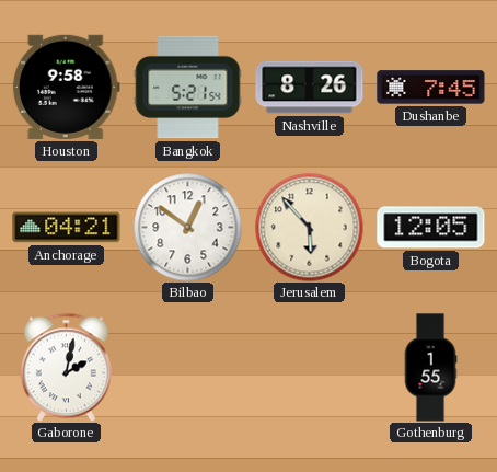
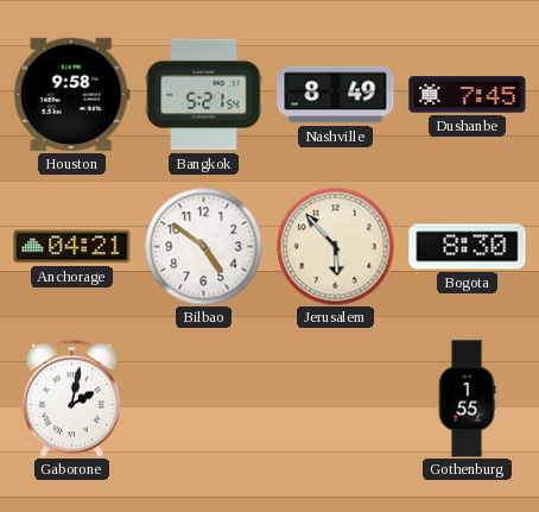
Nashville: 8:26 -> 8:49 (336, 95)
Bilbao: 12:51 -> 4:51 (204, 247)
Bogota: 12:05 -> 8:30 (468, 247)
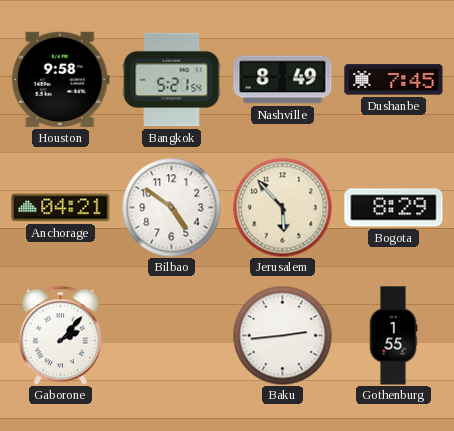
Bogota: 8:30 -> 8:29 (394, 208)
Gaborone: 2:02 -> 2:07 (60, 335)
Baku: none -> 2:44 (283, 336)
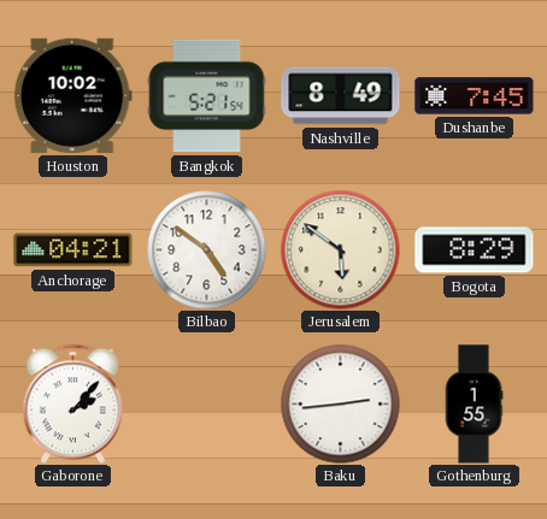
Houston: 9:58 -> 10:02 (72, 95)
Jerusalem: 5:53 -> 5:51 (341, 250)
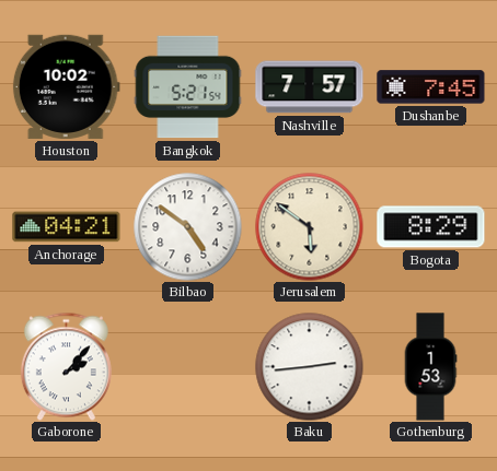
Nashville: 8:49 -> 7:57 (310, 87)
Gothenburg: 1:55 -> 1:53 (430, 367)
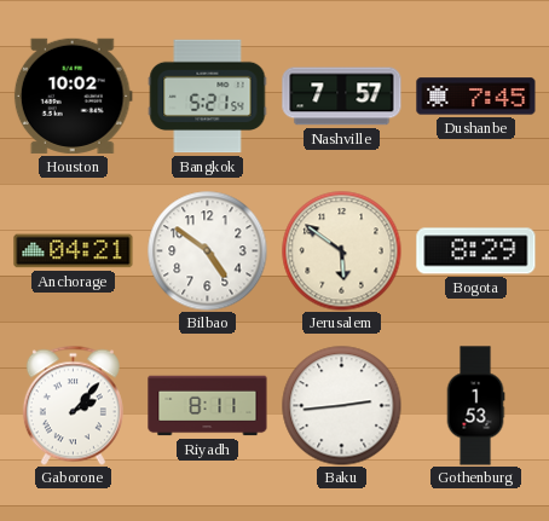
Riyadh: none -> 8:11 (208, 406)
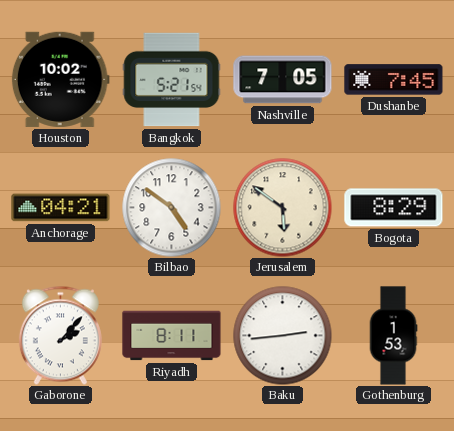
Nashville: 7:57 -> 7:05 (283, 80)
